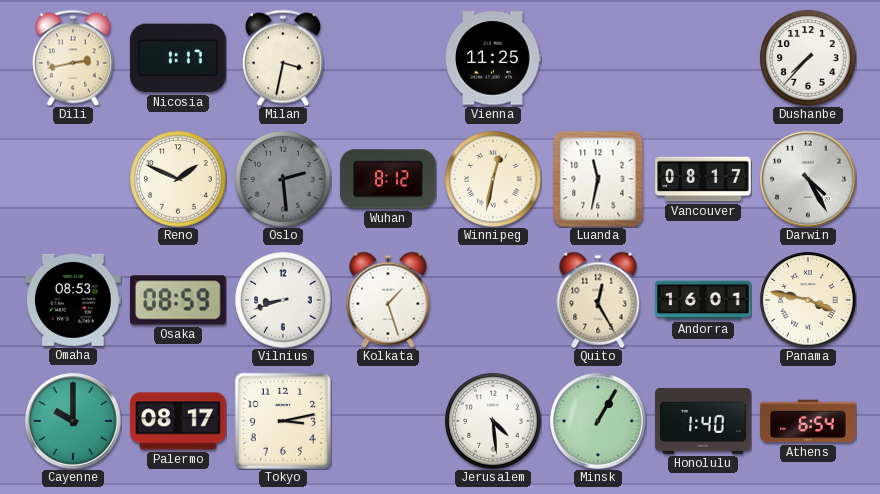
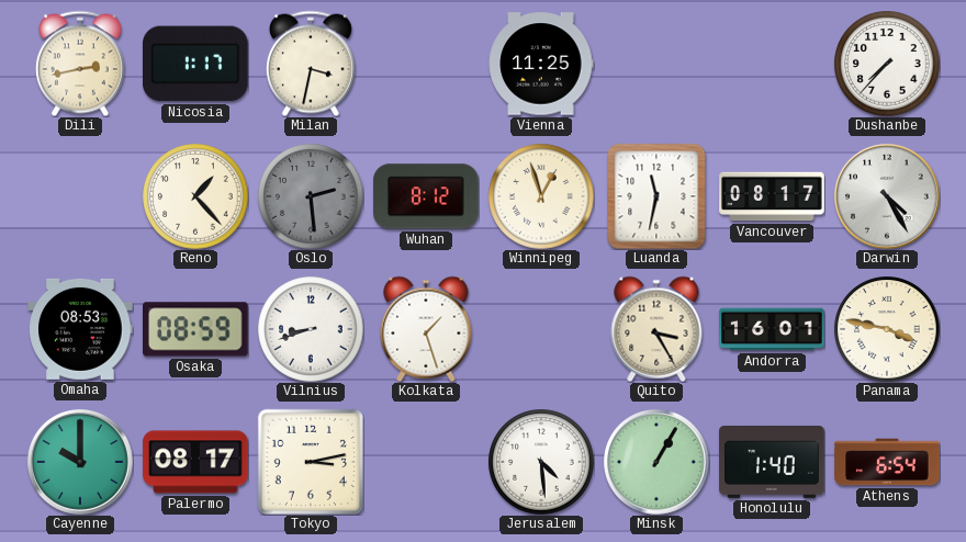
Reno: 1:49 -> 1:23 (195, 196)
Winnipeg: 12:32 -> 12:57 (541, 196)
Quito: 12:25 -> 3:25 (656, 329)
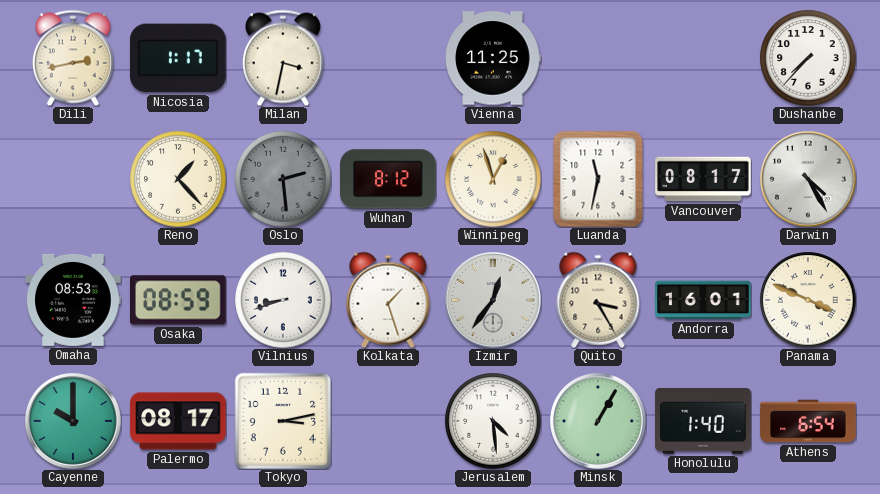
Izmir: none -> 12:36 (494, 301)
Panama: 3:47 -> 3:49 (808, 300)
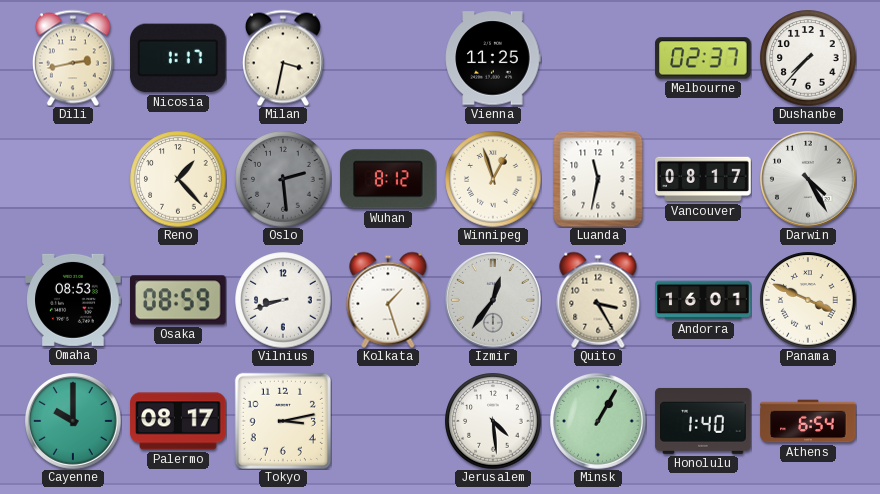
Melbourne: none -> 02:37 (703, 58)
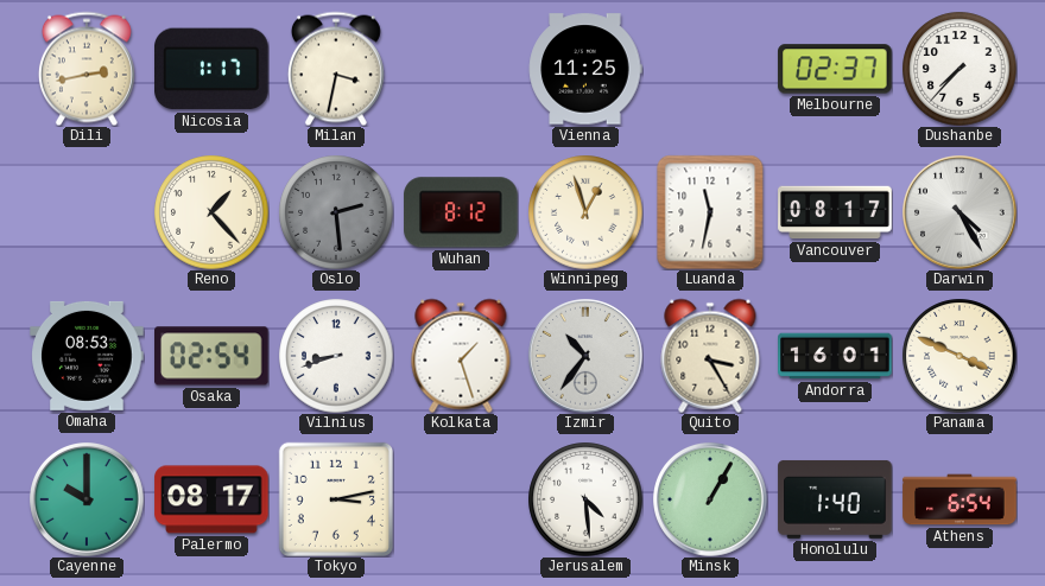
Osaka: 08:59 -> 02:54 (213, 356)
Izmir: 12:36 -> 10:36 (587, 357)
